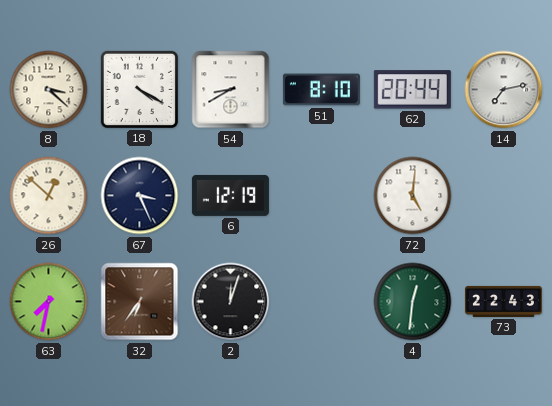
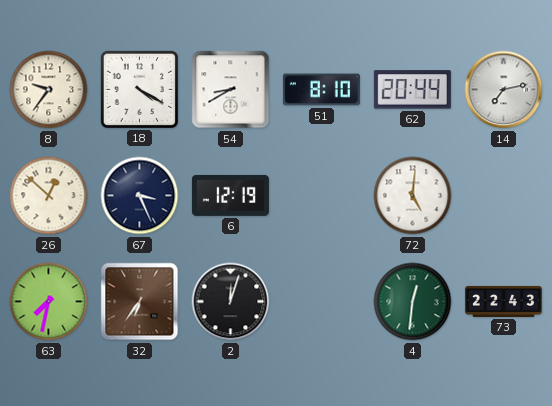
8: 3:22 -> 9:36 (49, 90)
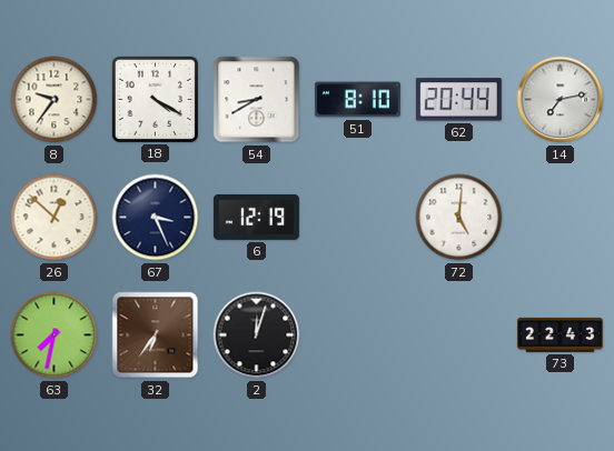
4: 12:31 -> none (413, 302)
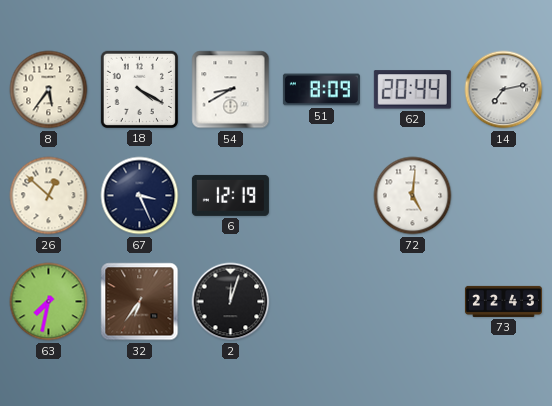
8: 9:36 -> 5:36 (49, 90)
51: 8:10 -> 8:09 (321, 90)
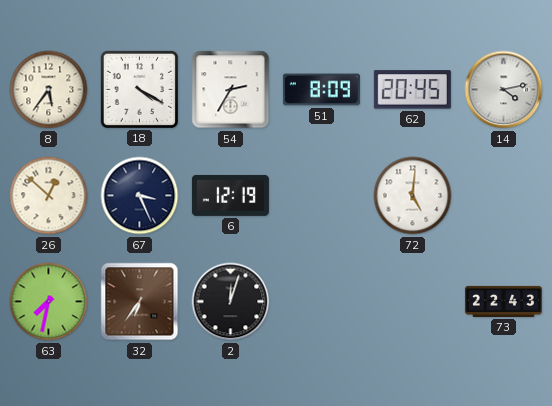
54: 8:40 -> 2:35 (231, 90)
62: 20:44 -> 20:45 (412, 90)
14: 7:13 -> 4:13 (504, 90)
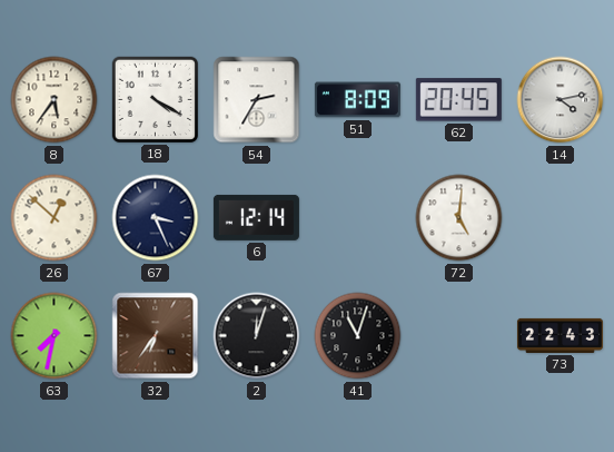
6: 12:19 -> 12:14 (256, 217)
41: none -> 11:03 (358, 336)
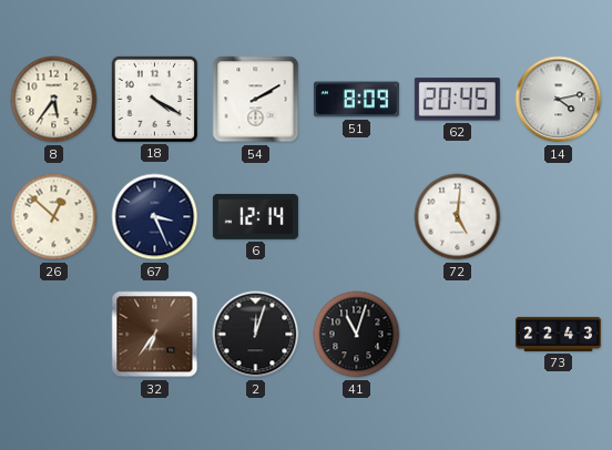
54: 2:35 -> 2:10 (256, 100)
63: 7:32 -> none (55, 336)
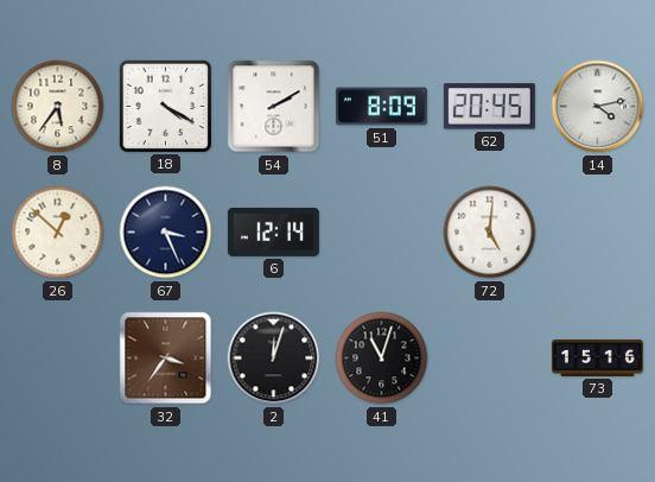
32: 6:36 -> 3:36 (166, 359)
73: 22:43 -> 15:16 (597, 357)
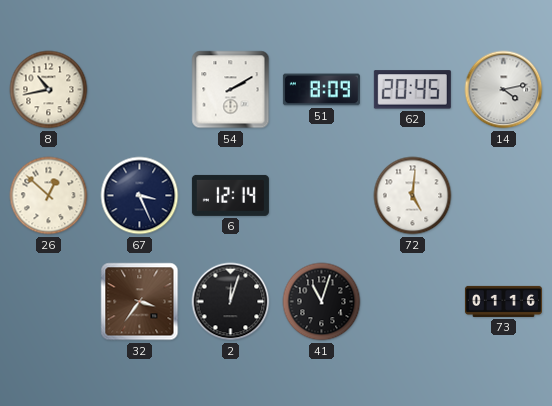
8: 5:36 -> 10:43 (49, 90)
18: 4:20 -> none (165, 106)
73: 15:16 -> 01:16 (503, 301)
